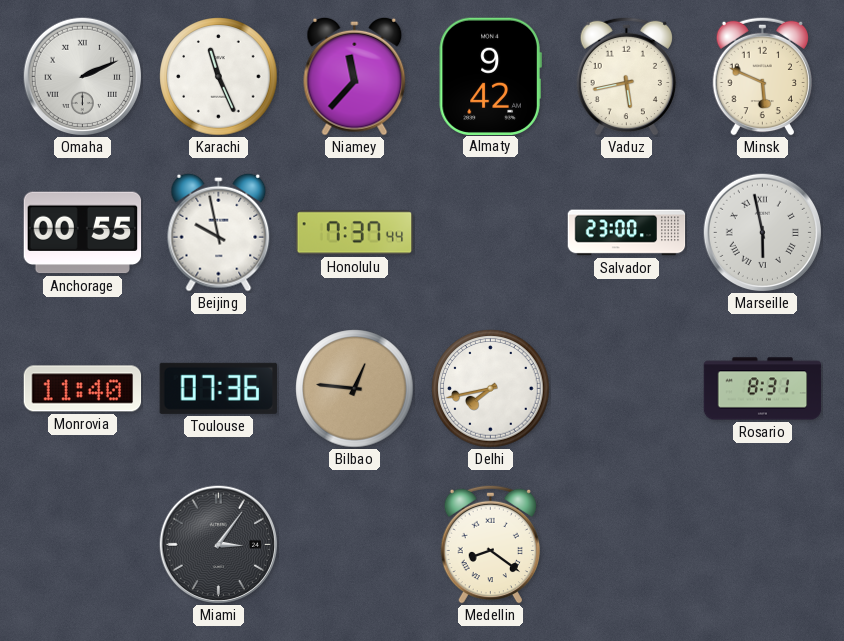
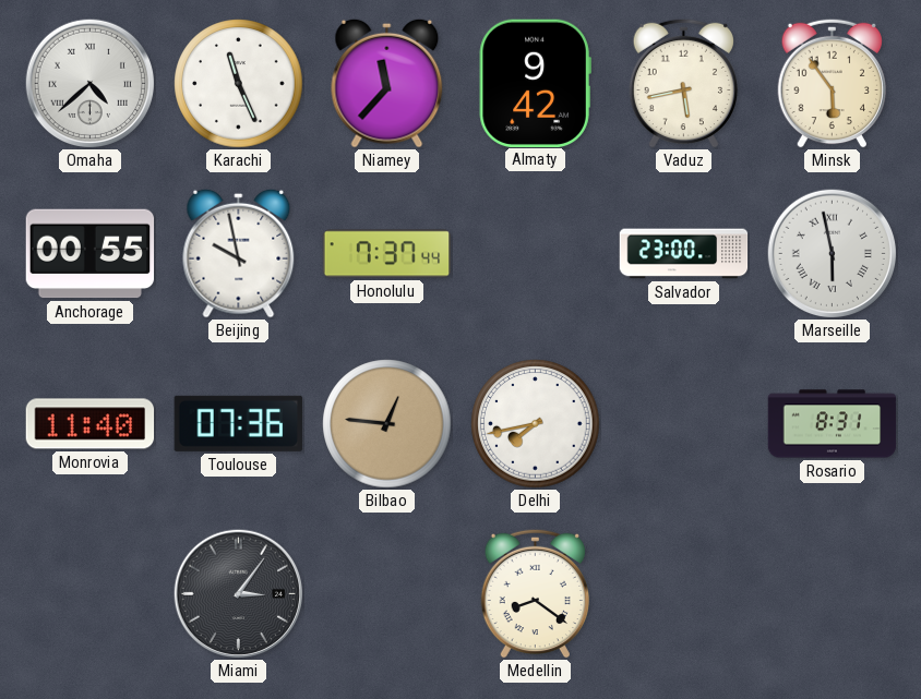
Omaha: 2:11 -> 4:38 (89, 83)
Minsk: 5:49 -> 5:54 (832, 83)
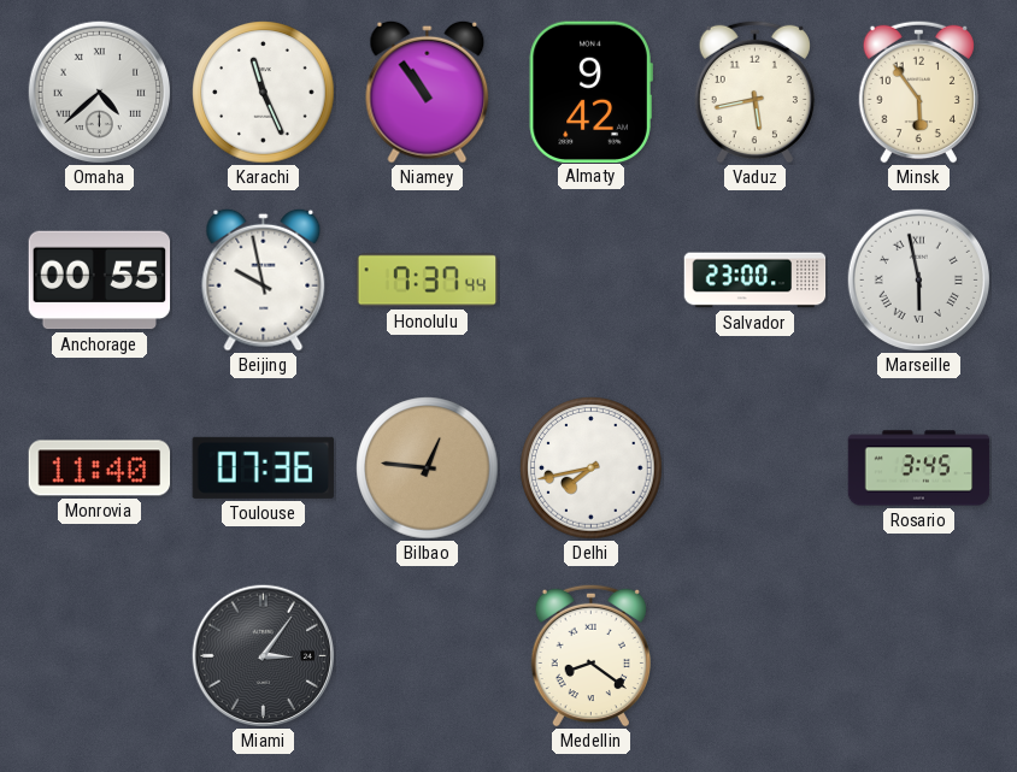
Niamey: 11:37 -> 10:54 (428, 92)
Rosario: 8:31 -> 3:45 (919, 468)
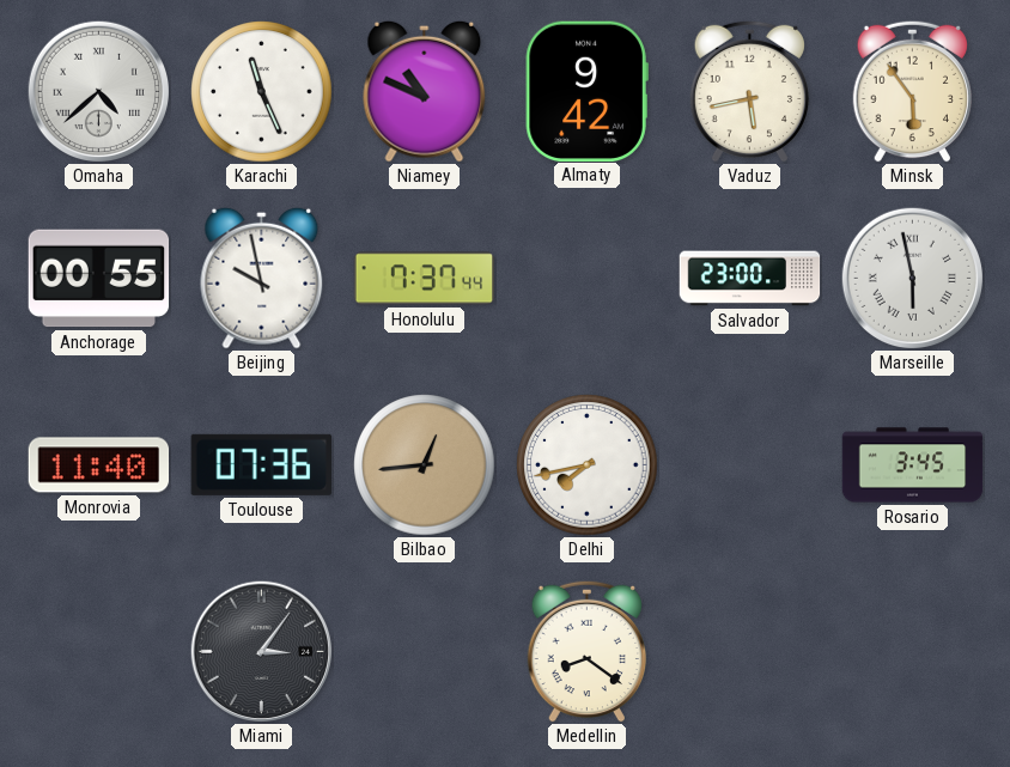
Niamey: 10:54 -> 10:49 (425, 91)
Bilbao: 12:46 -> 12:44 (425, 465)
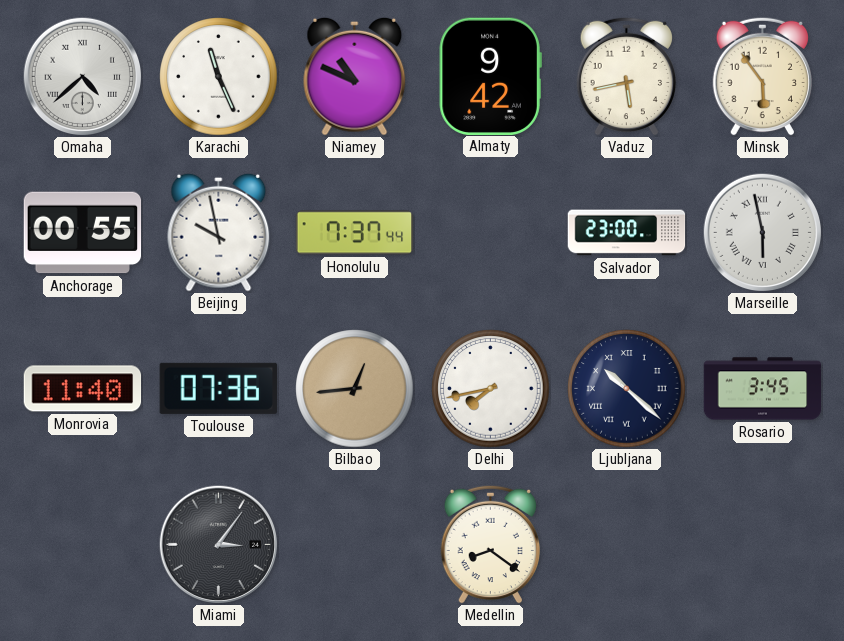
Ljubljana: none -> 10:22 (627, 389)
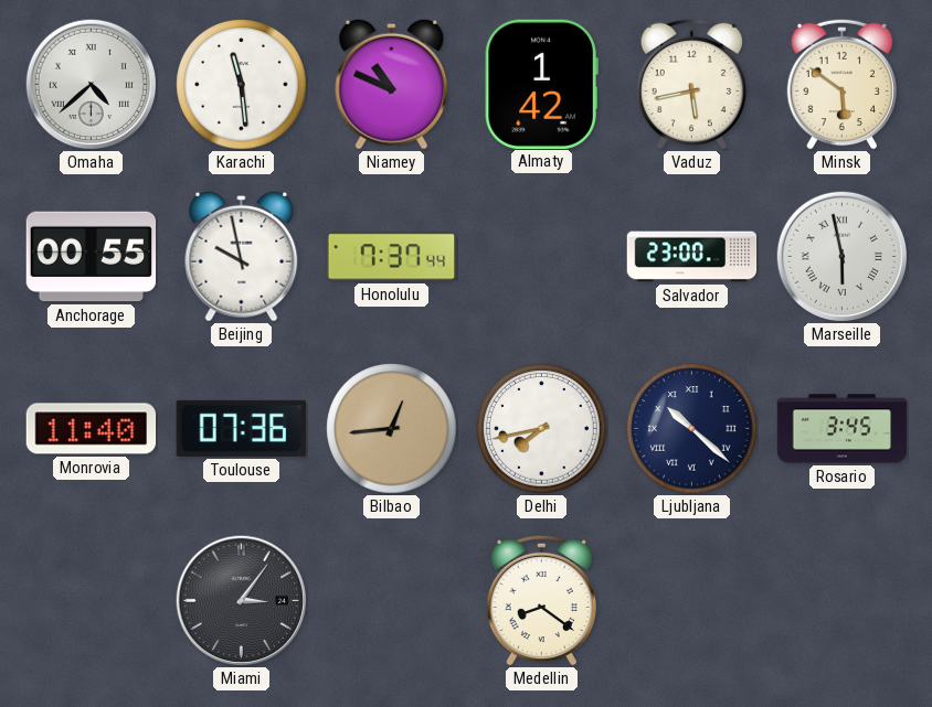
Karachi: 11:26 -> 11:29 (242, 85)
Almaty: 9:42 -> 1:42 (541, 84)
Minsk: 5:54 -> 5:51 (841, 84)
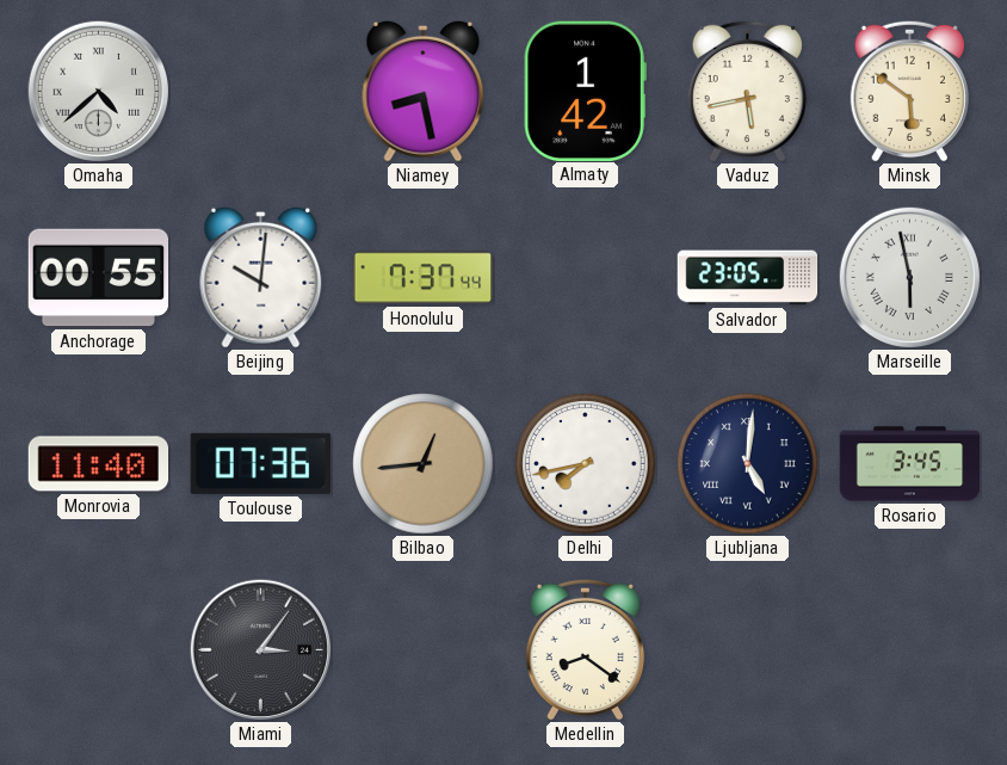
Karachi: 11:29 -> none (242, 85)
Niamey: 10:49 -> 8:28 (424, 91)
Beijing: 9:58 -> 10:01 (261, 277)
Salvador: 23:00 -> 23:05 (748, 278)
Ljubljana: 10:22 -> 5:01 (748, 464)
